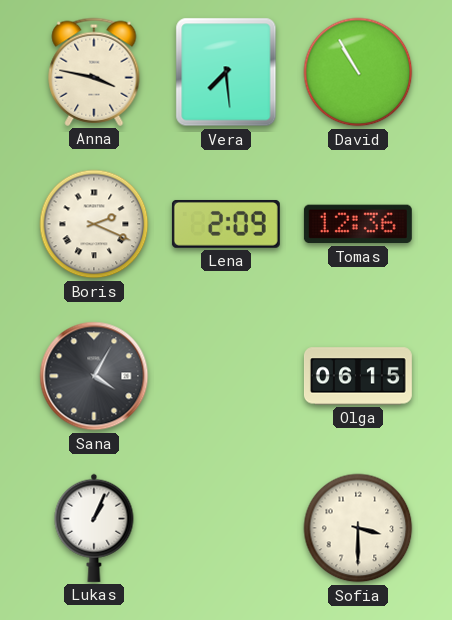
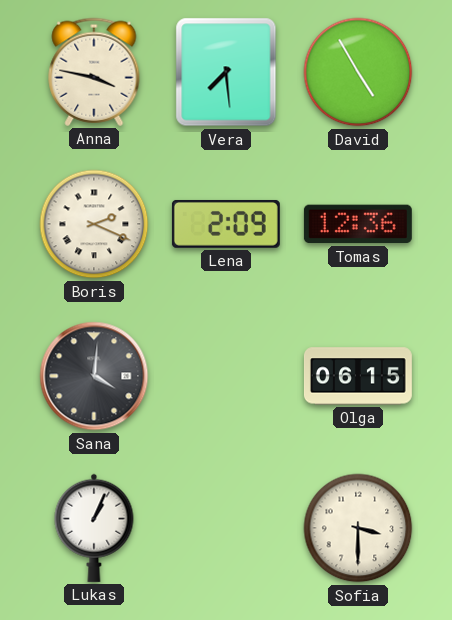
David: 10:55 -> 4:55 (358, 72)
Sana: 4:05 -> 4:01 (94, 376)
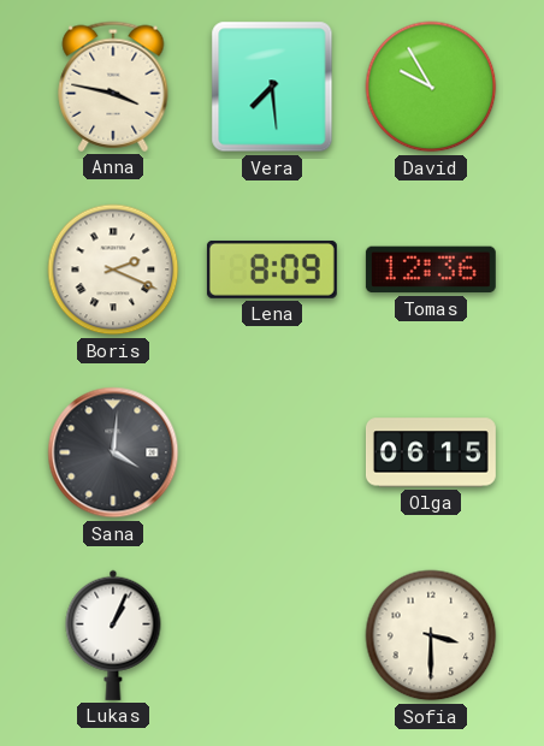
David: 4:55 -> 9:55 (431, 87)
Lena: 2:09 -> 8:09 (272, 270)
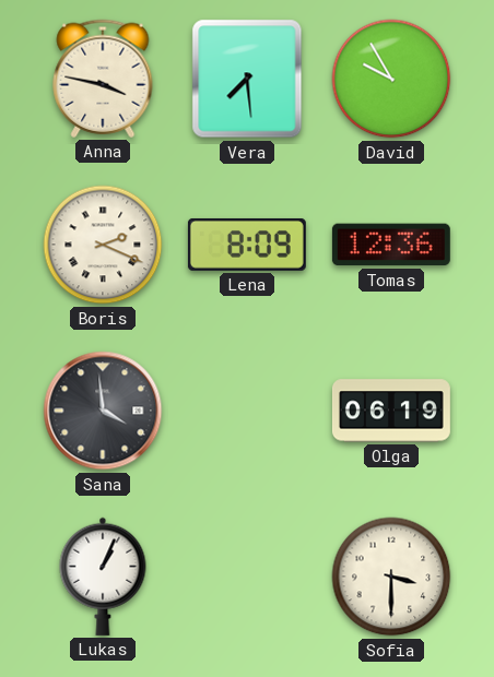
Sana: 4:01 -> 3:59 (103, 411)
Olga: 06:15 -> 06:19 (391, 411)
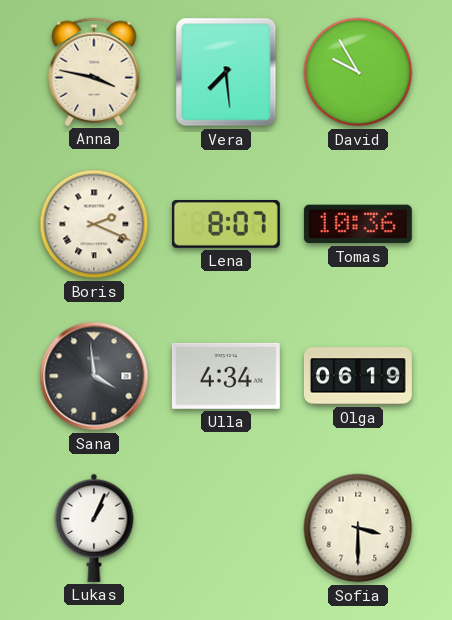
Lena: 8:09 -> 8:07 (226, 224)
Tomas: 12:36 -> 10:36 (358, 224)
Ulla: none -> 4:34 (226, 376)
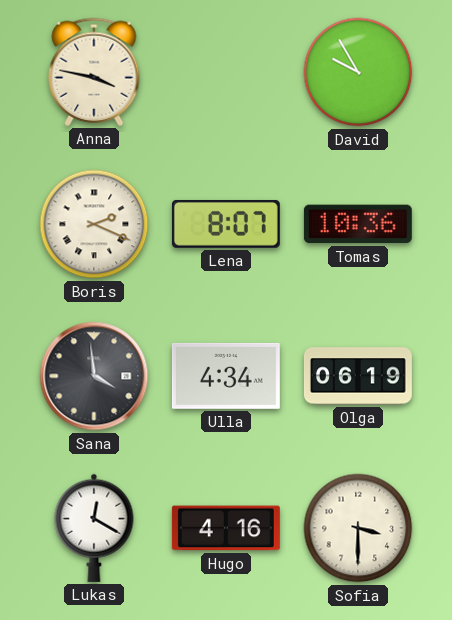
Vera: 7:29 -> none (226, 72)
Lukas: 1:04 -> 12:20 (94, 528)
Hugo: none -> 4:16 (226, 528)
